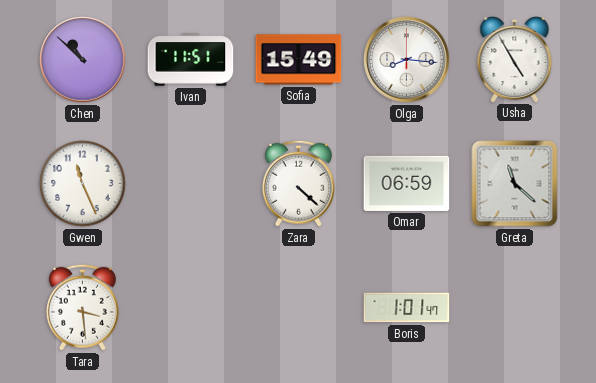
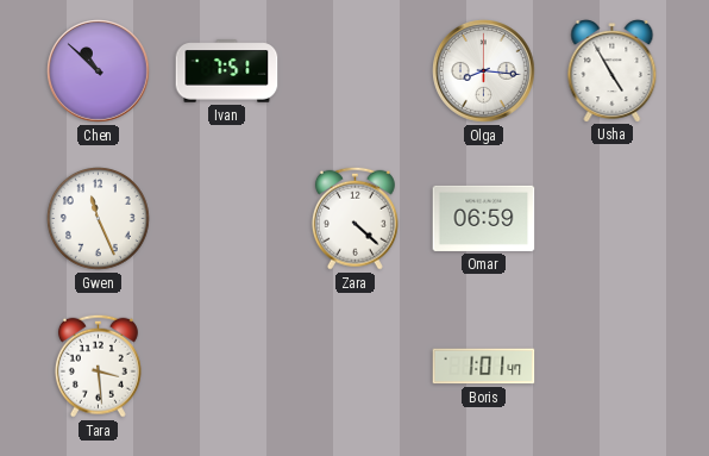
Ivan: 11:51 -> 7:51 (227, 71)
Sofia: 15:49 -> none (299, 60)
Greta: 11:22 -> none (515, 184)
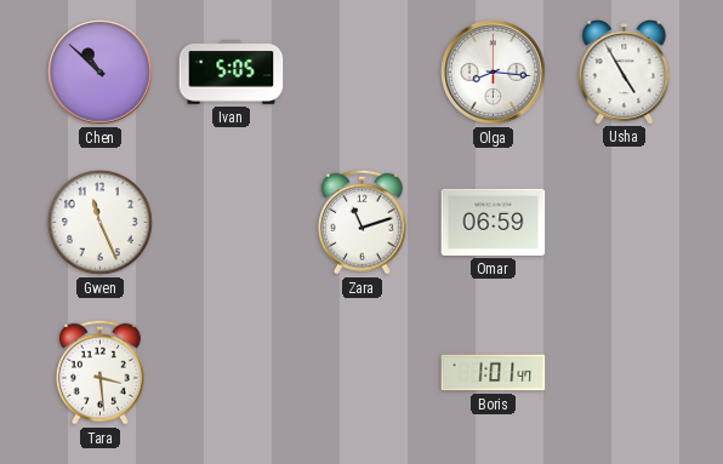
Ivan: 7:51 -> 5:05 (232, 73)
Zara: 4:22 -> 11:12 (362, 222)
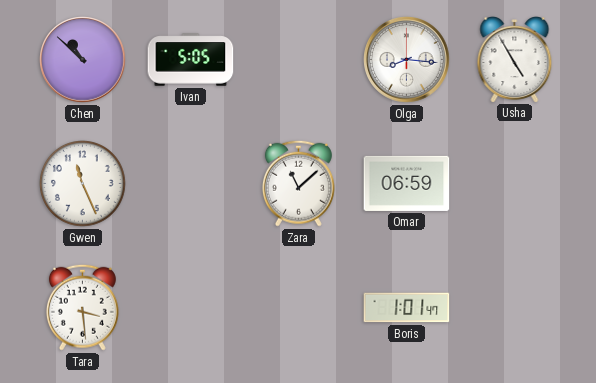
Zara: 11:12 -> 11:08 (298, 183)
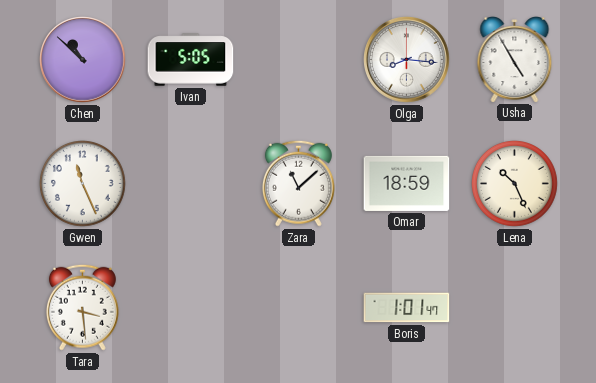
Omar: 06:59 -> 18:59 (407, 183)
Lena: none -> 10:26 (515, 184)
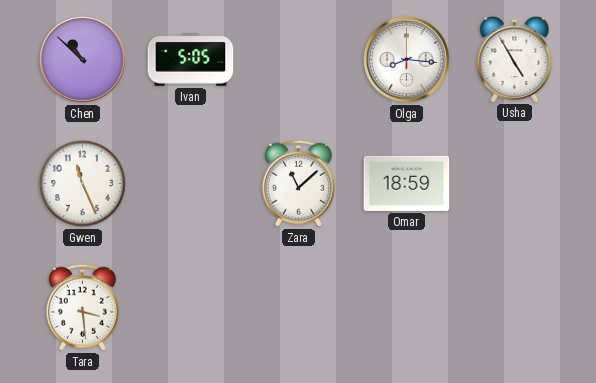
Lena: 10:26 -> none (515, 184)
Boris: 1:01 -> none (407, 308)
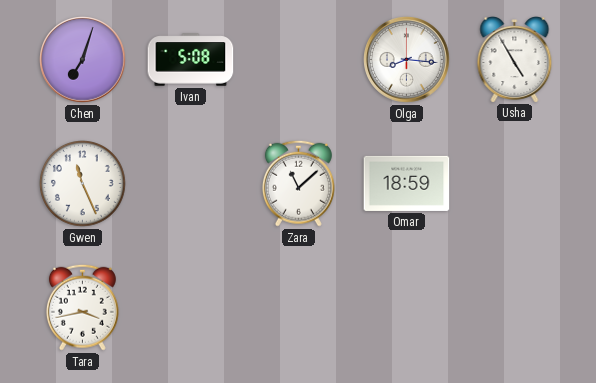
Chen: 10:52 -> 7:03 (83, 60)
Ivan: 5:05 -> 5:08 (191, 60)
Tara: 3:29 -> 3:43 (82, 307)
